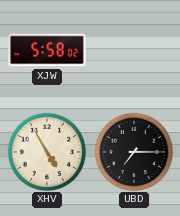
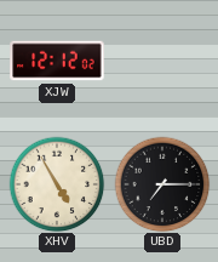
XJW: 5:58 -> 12:12 (57, 61)
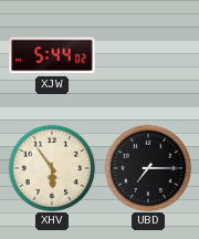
XJW: 12:12 -> 5:44 (52, 55)
XHV: 4:55 -> 5:54 (52, 168)
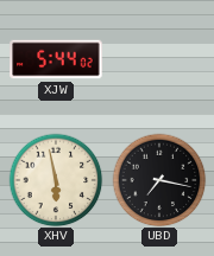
XHV: 5:54 -> 5:58 (56, 180)
UBD: 7:15 -> 7:17 (159, 180)
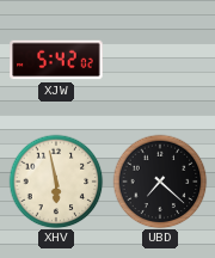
XJW: 5:44 -> 5:42 (56, 60)
UBD: 7:17 -> 7:22 (160, 182)
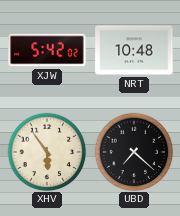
NRT: none -> 10:48 (134, 50)
XHV: 5:58 -> 5:54 (47, 152)
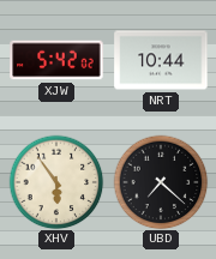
NRT: 10:48 -> 10:44 (161, 60)
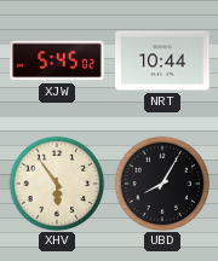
XJW: 5:42 -> 5:45 (57, 60)
UBD: 7:22 -> 8:05 (162, 184)
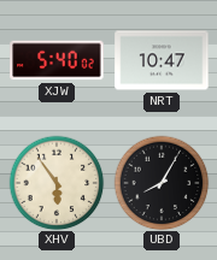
XJW: 5:45 -> 5:40 (57, 60)
NRT: 10:44 -> 10:47 (162, 60)
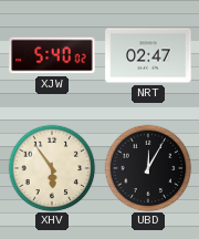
NRT: 10:47 -> 02:47 (148, 55)
UBD: 8:05 -> 12:05 (148, 168)
